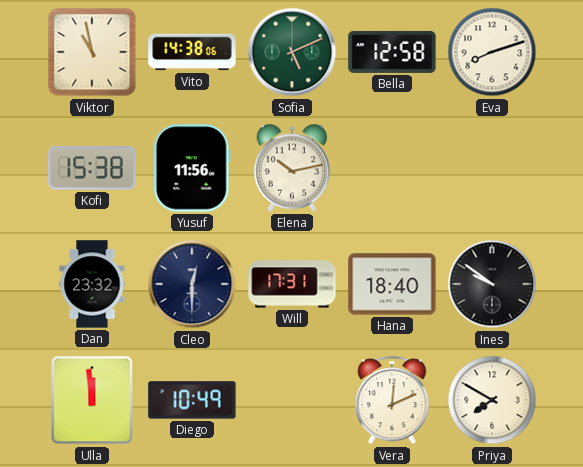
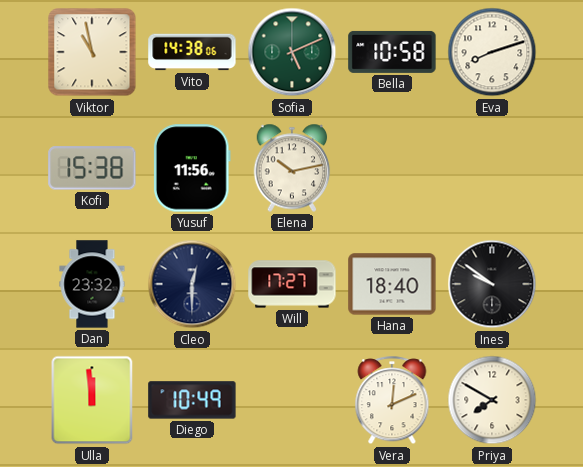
Bella: 12:58 -> 10:58 (392, 52)
Will: 17:31 -> 17:27 (292, 284)
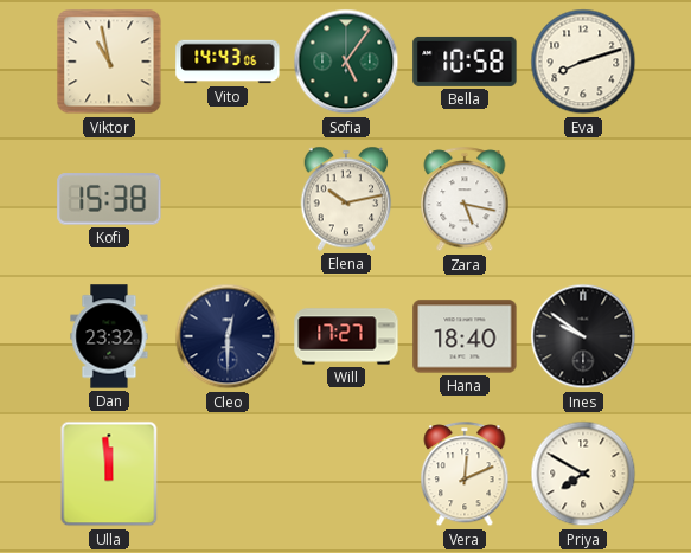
Vito: 14:38 -> 14:43 (228, 62)
Sofia: 5:11 -> 5:06 (346, 62)
Yusuf: 11:56 -> none (192, 168)
Zara: none -> 5:17 (465, 200)
Diego: 10:49 -> none (192, 400)
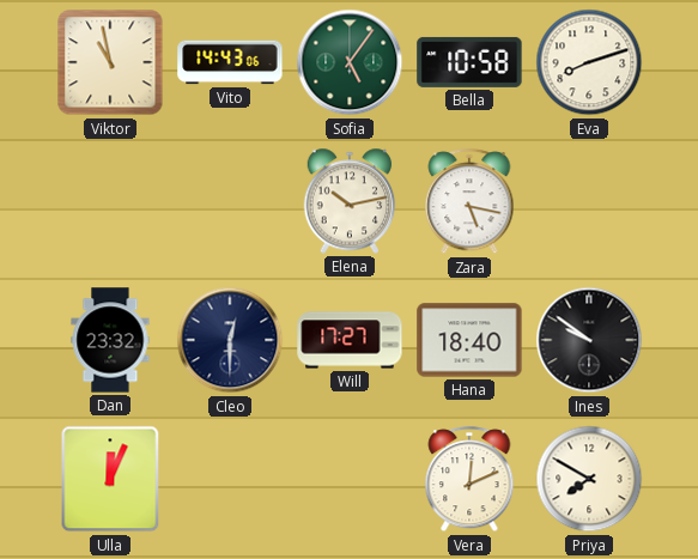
Kofi: 15:38 -> none (109, 199)
Ulla: 11:59 -> 12:04 (110, 479)
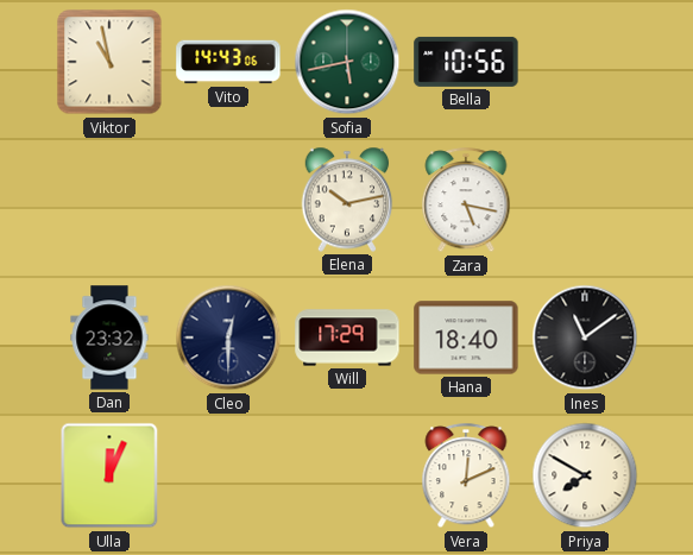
Sofia: 5:06 -> 5:43 (347, 62)
Bella: 10:58 -> 10:56 (466, 62)
Eva: 8:12 -> none (589, 62)
Will: 17:27 -> 17:29 (347, 338)
Ines: 9:51 -> 11:09 (585, 338)
